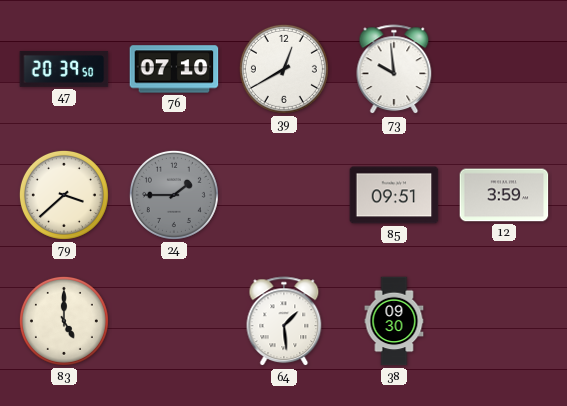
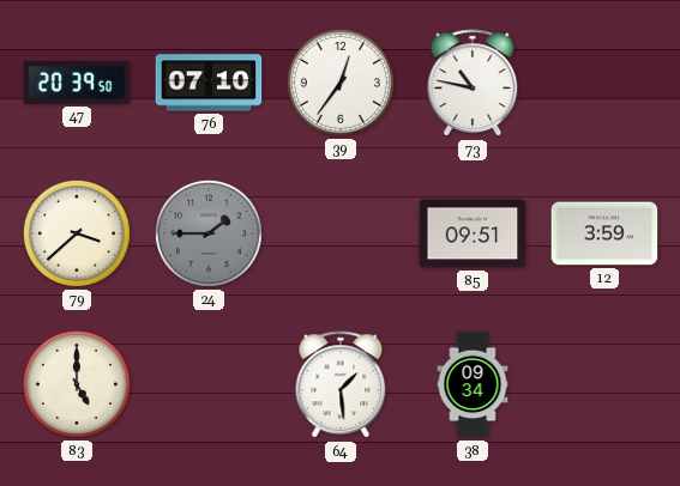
39: 12:40 -> 12:36 (341, 83)
73: 9:59 -> 10:47 (473, 84)
38: 09:30 -> 09:34 (473, 384)
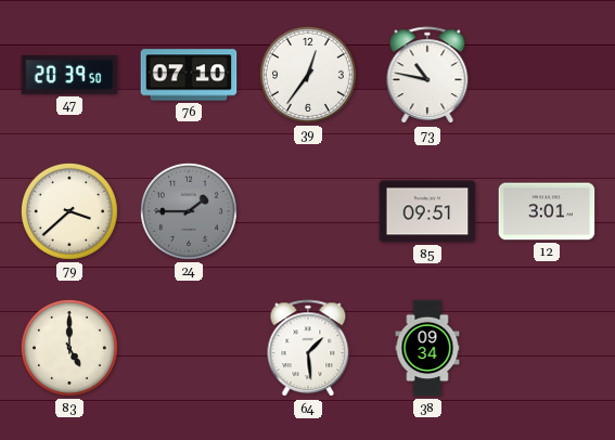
12: 3:59 -> 3:01 (547, 211)
